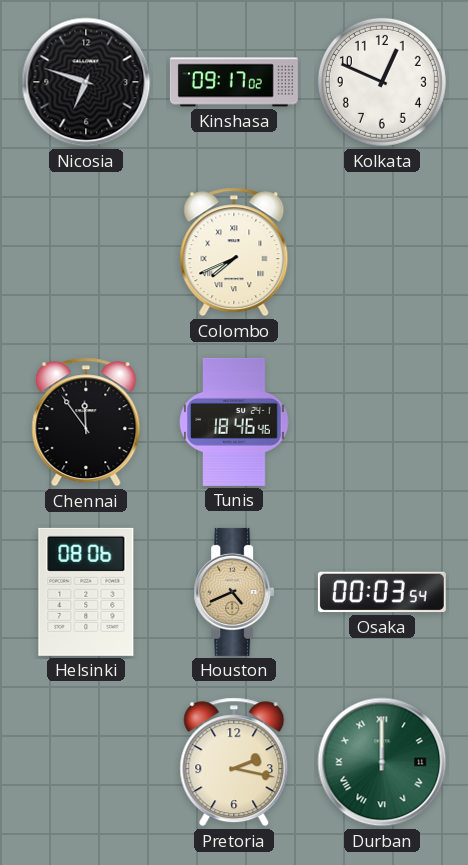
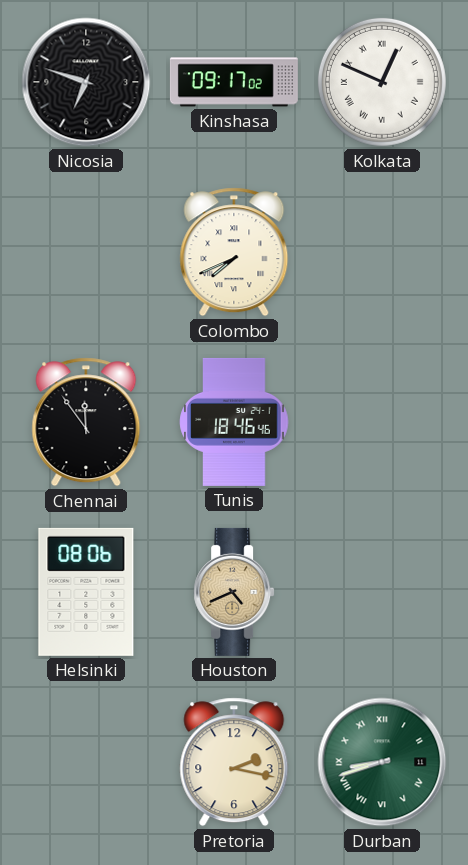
Kolkata numerals: Arabic -> Roman (382, 82)
Osaka: 00:03 -> none (382, 592)
Durban: 12:00 -> 8:42 (382, 762)
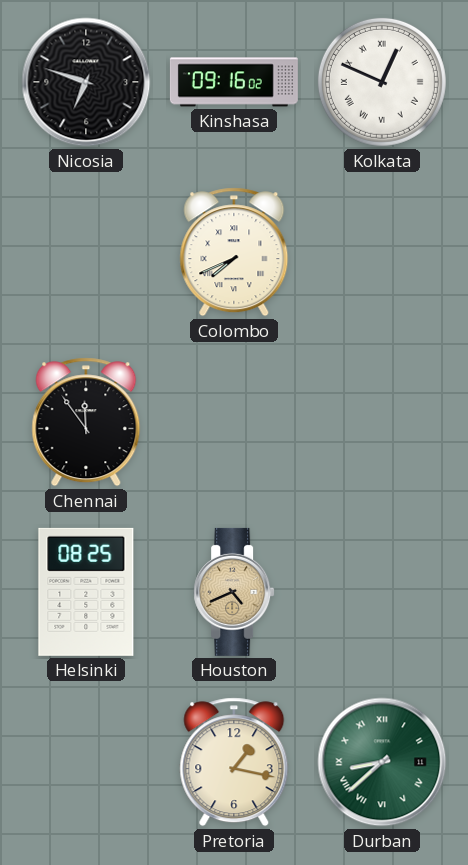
Kinshasa: 09:17 -> 09:16 (234, 82)
Tunis: 18:46 -> none (234, 422)
Helsinki: 08:06 -> 08:25 (86, 592)
Pretoria: 2:17 -> 1:17 (234, 762)
Durban: 8:42 -> 8:38 (382, 762)
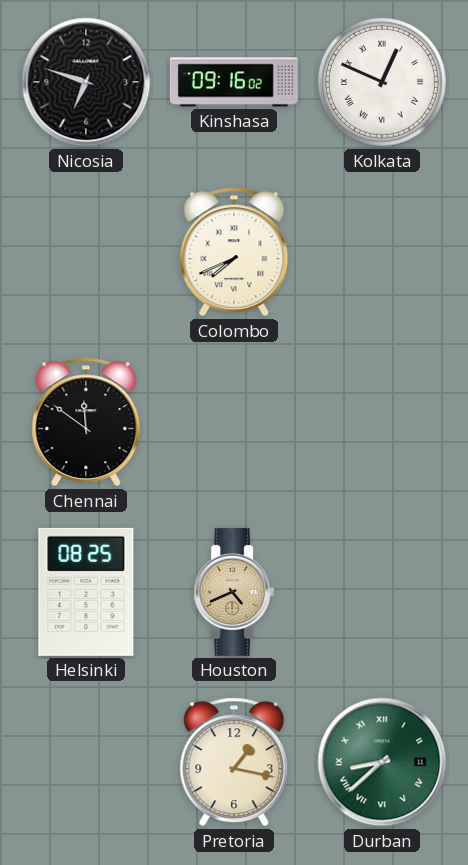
Chennai: 11:54 -> 11:51 (86, 422)
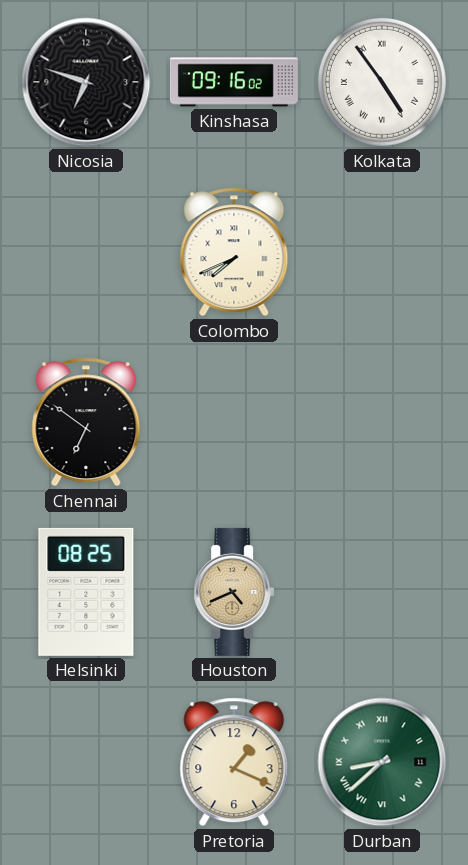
Kolkata: 12:49 -> 4:54 (382, 82)
Chennai: 11:51 -> 6:51 (86, 422)
Pretoria: 1:17 -> 1:19 (234, 762)
